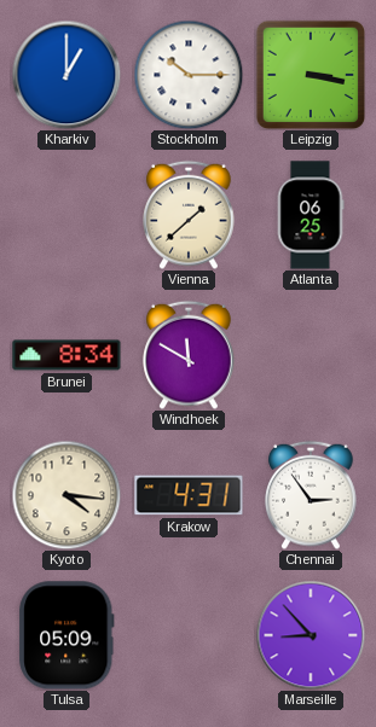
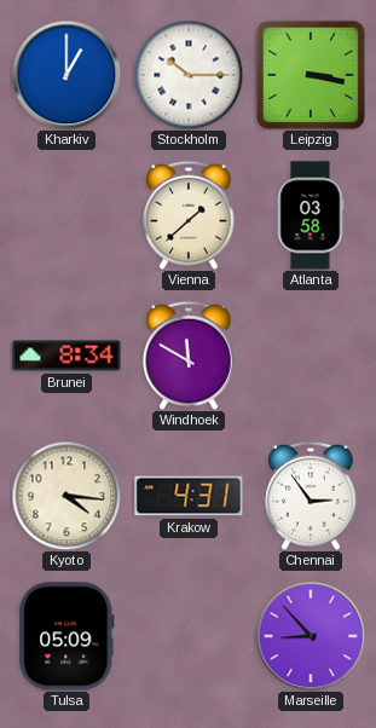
Atlanta: 06:25 -> 03:58 (311, 215)
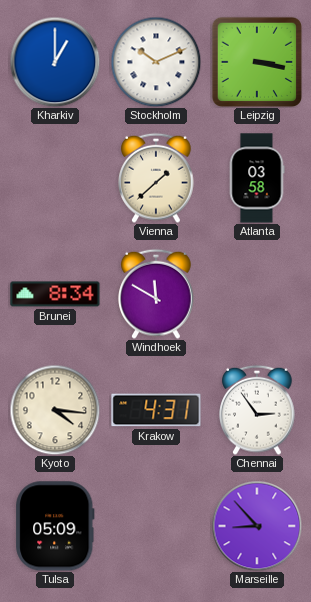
Stockholm: 10:15 -> 10:11 (156, 62)
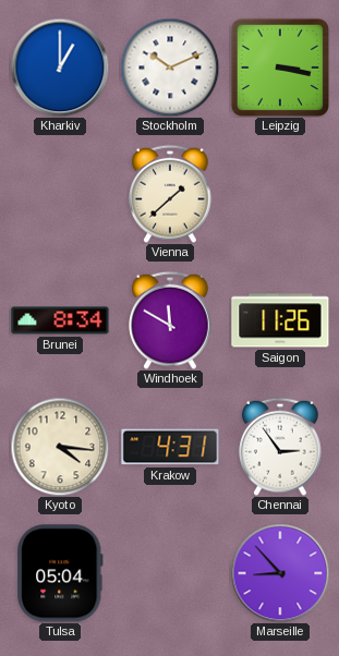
Atlanta: 03:58 -> none (257, 178)
Saigon: none -> 11:26 (280, 320)
Tulsa: 05:09 -> 05:04 (60, 573)
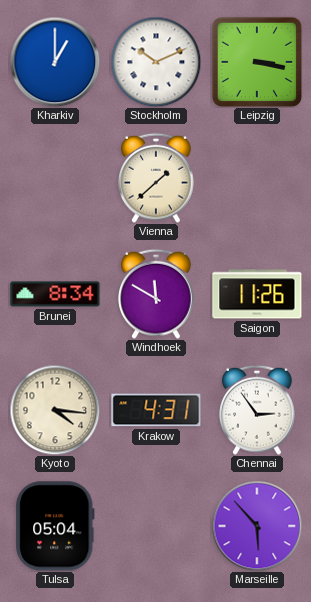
Marseille: 8:53 -> 5:53 (257, 526)
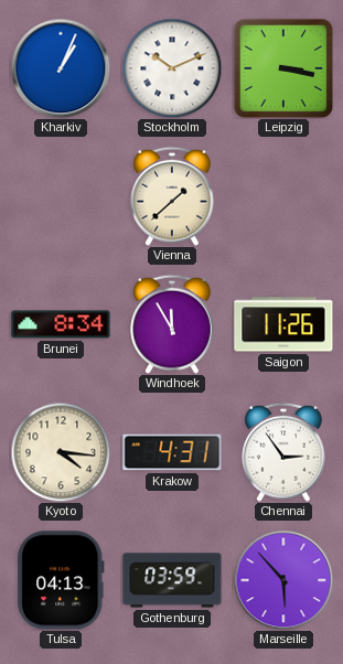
Kharkiv: 1:00 -> 1:04 (61, 68)
Windhoek: 11:50 -> 11:55 (172, 324)
Tulsa: 05:04 -> 04:13 (61, 580)
Gothenburg: none -> 03:59 (172, 580)
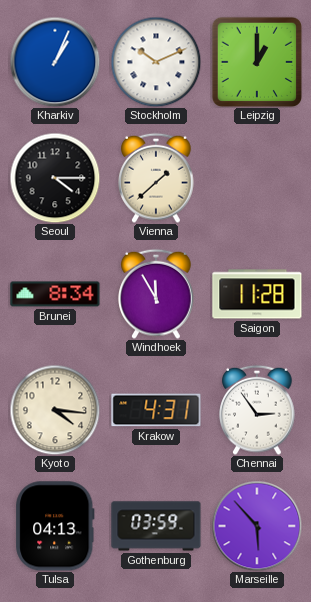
Leipzig: 3:17 -> 1:00 (256, 61)
Seoul: none -> 4:15 (55, 178)
Saigon: 11:26 -> 11:28 (257, 294)
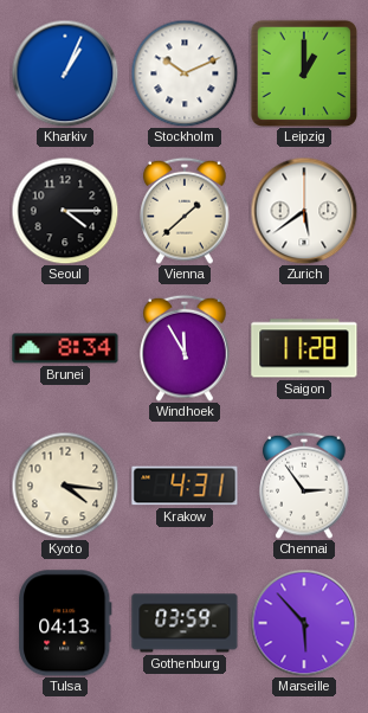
Zurich: none -> 5:39 (304, 211)
